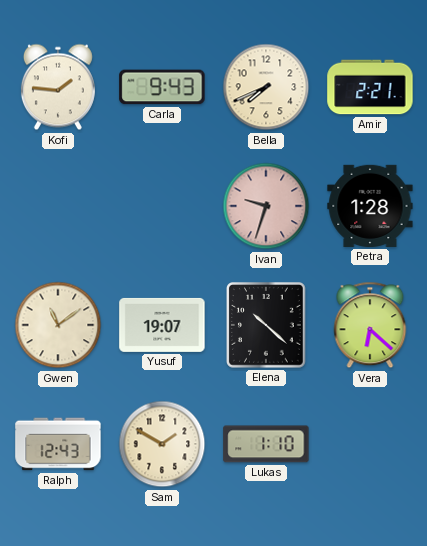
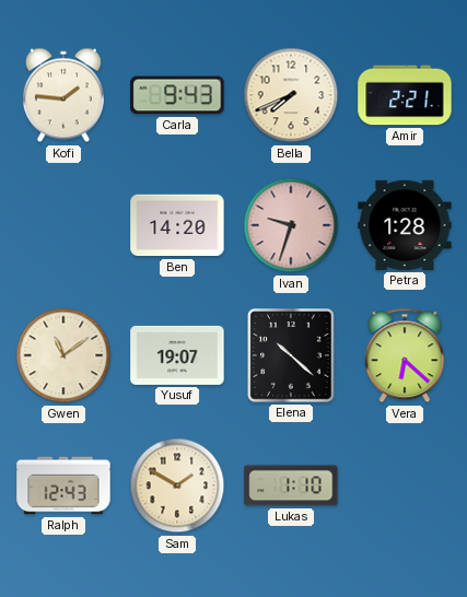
Ben: none -> 14:20 (177, 225)
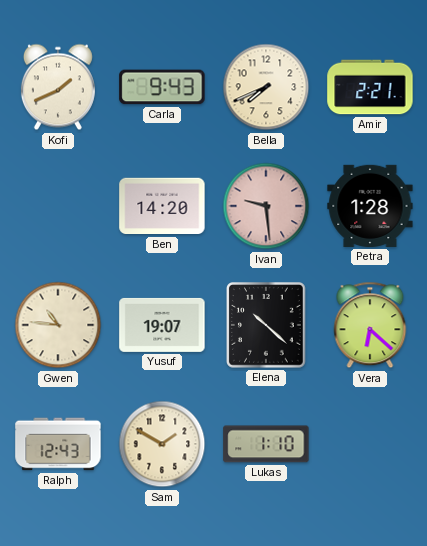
Kofi: 1:46 -> 1:41 (58, 87)
Ivan: 9:33 -> 9:29 (266, 206)
Gwen: 11:09 -> 10:46 (58, 325)
